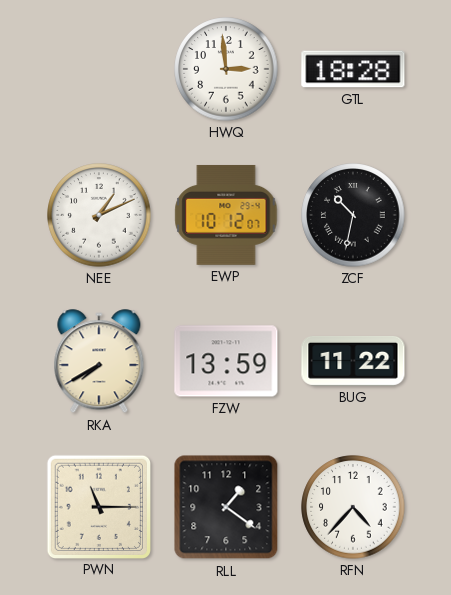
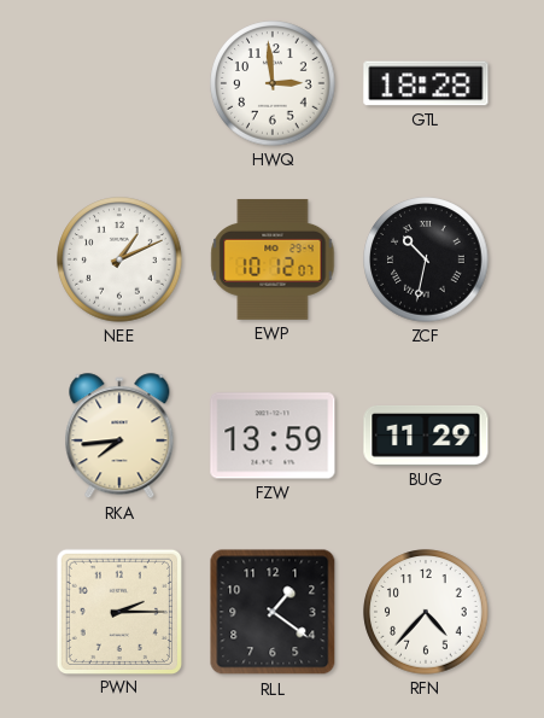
RKA: 7:40 -> 7:44 (119, 437)
BUG: 11:22 -> 11:29 (426, 436)
PWN: 11:15 -> 2:15 (118, 611)
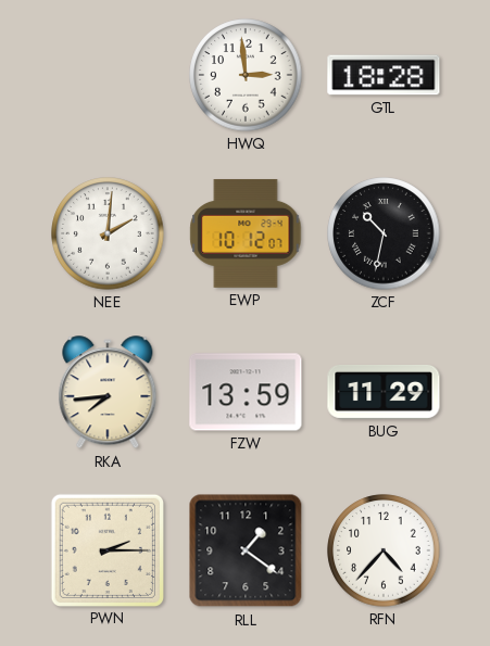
NEE: 1:11 -> 2:01 (108, 233)
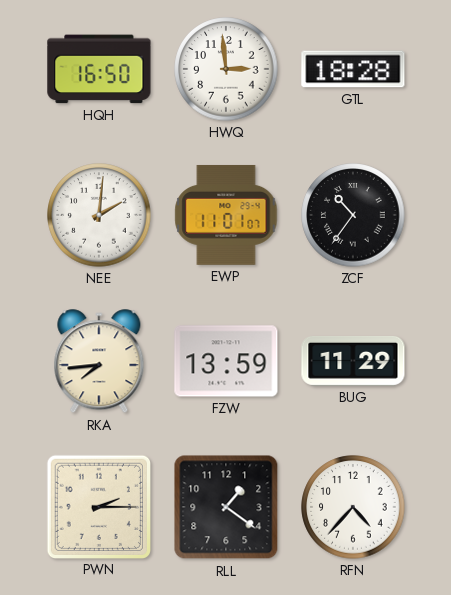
HQH: none -> 16:50 (99, 69)
EWP: 10:12 -> 11:01 (226, 215)
ZCF: 10:32 -> 10:36 (353, 215)
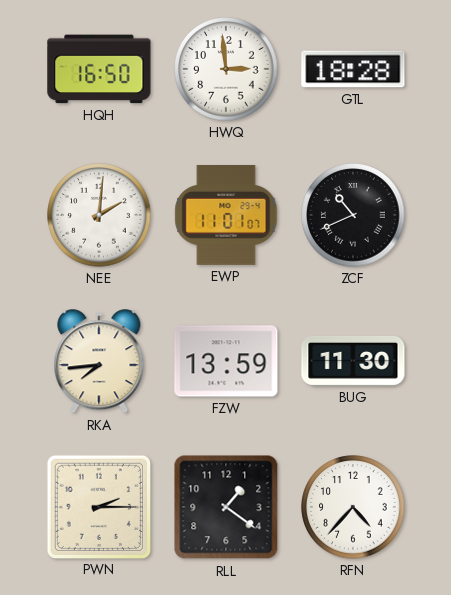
ZCF: 10:36 -> 10:41 (353, 215)
BUG: 11:29 -> 11:30 (353, 361)
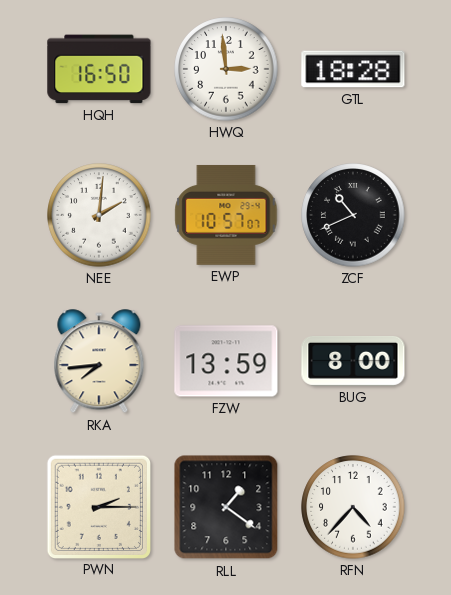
EWP: 11:01 -> 10:57 (226, 215)
BUG: 11:30 -> 8:00 (353, 361)
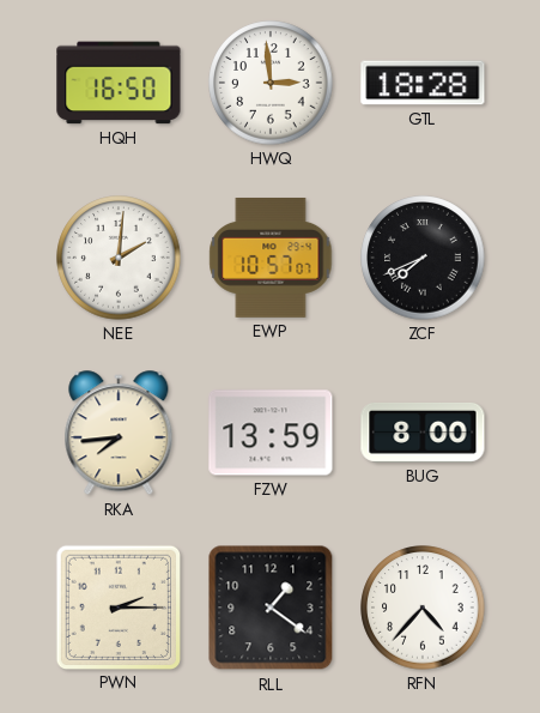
ZCF: 10:41 -> 7:41 (423, 258)
